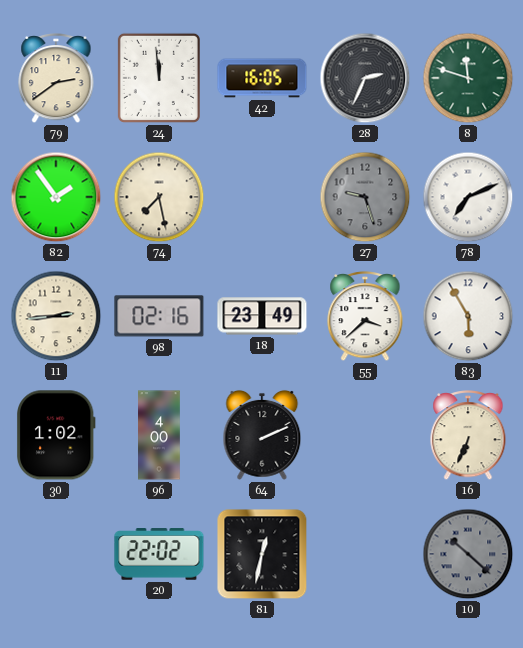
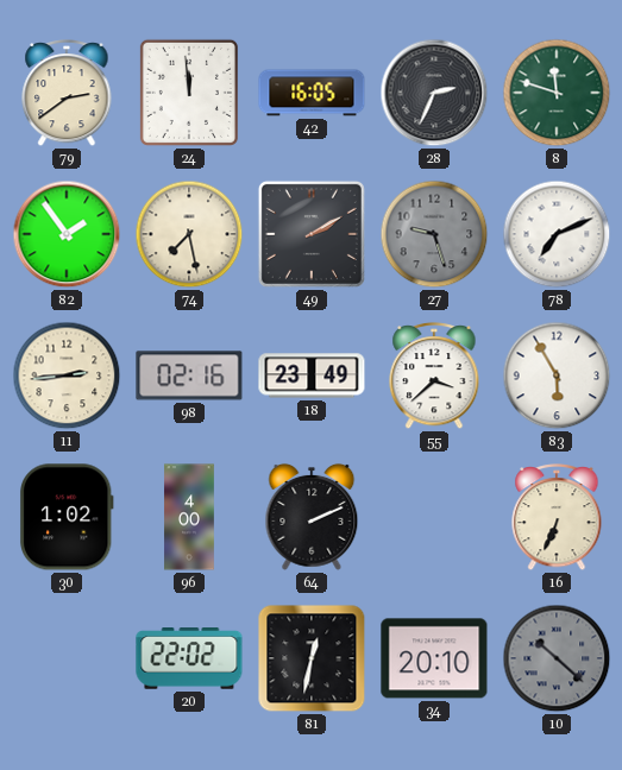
49: none -> 2:10 (312, 234)
34: none -> 20:10 (434, 658)
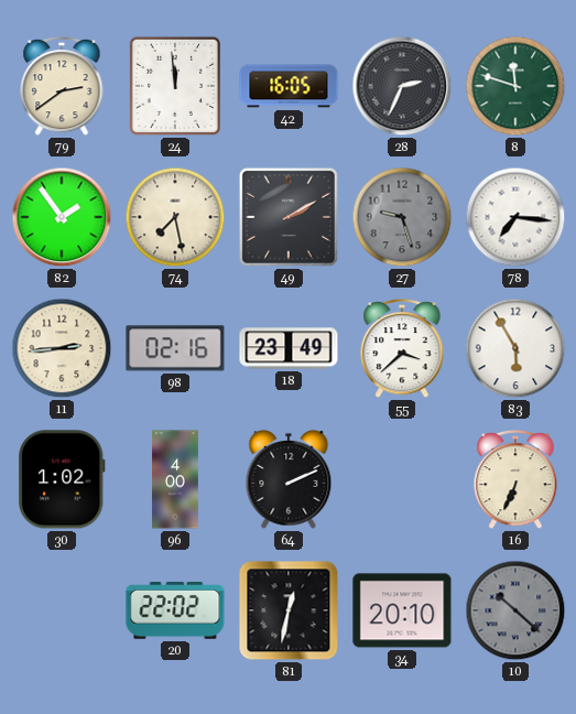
78: 7:11 -> 7:16 (515, 217)
